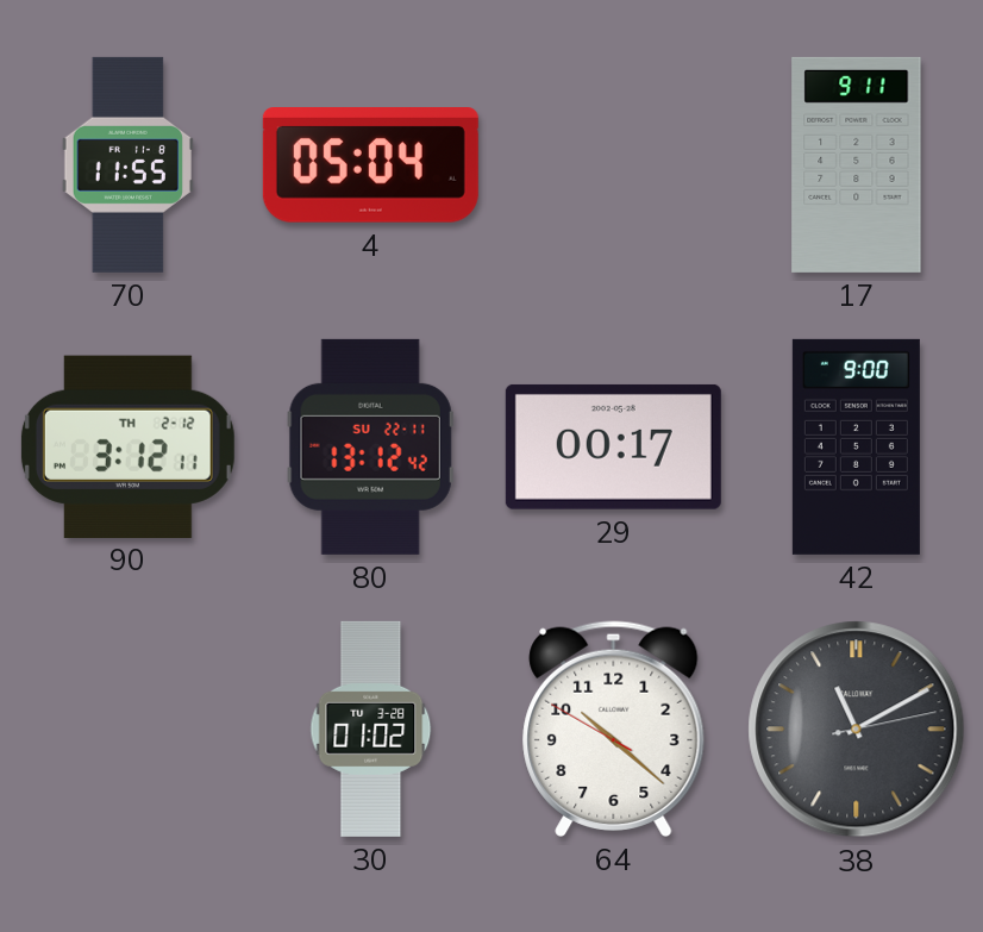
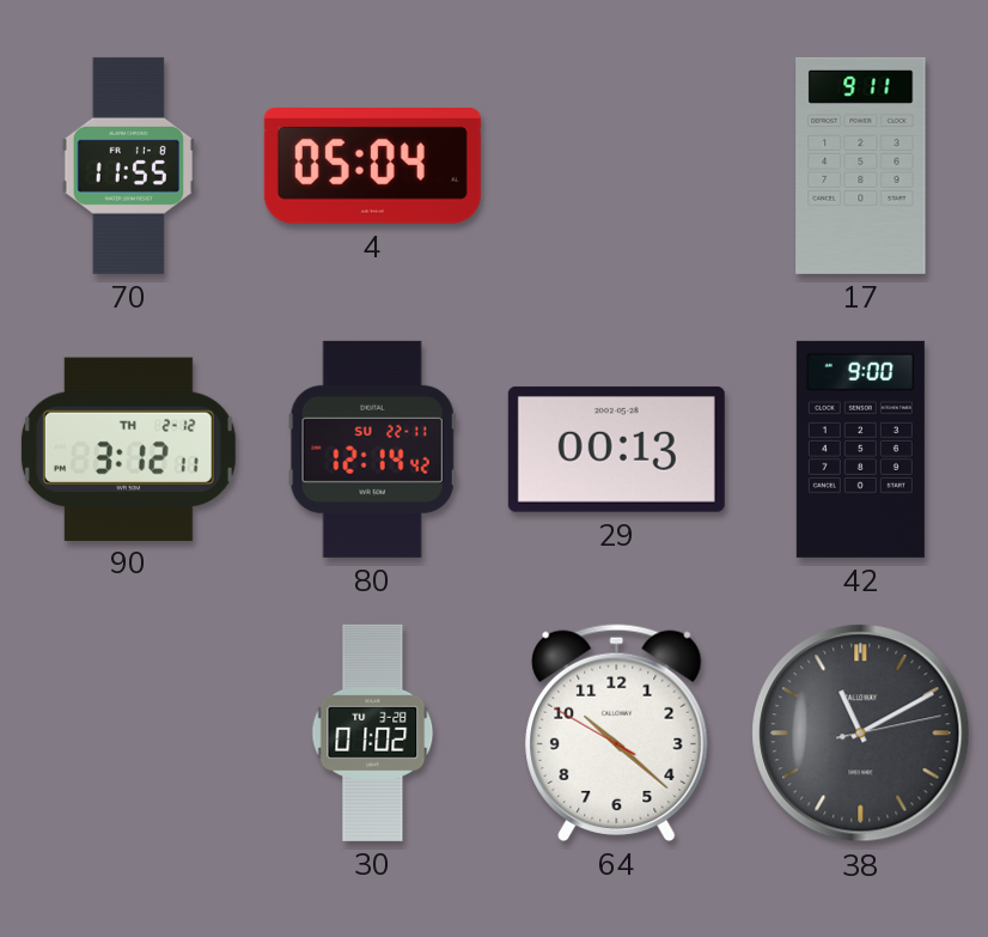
80: 13:12 -> 12:14 (372, 449)
29: 00:17 -> 00:13 (616, 449)
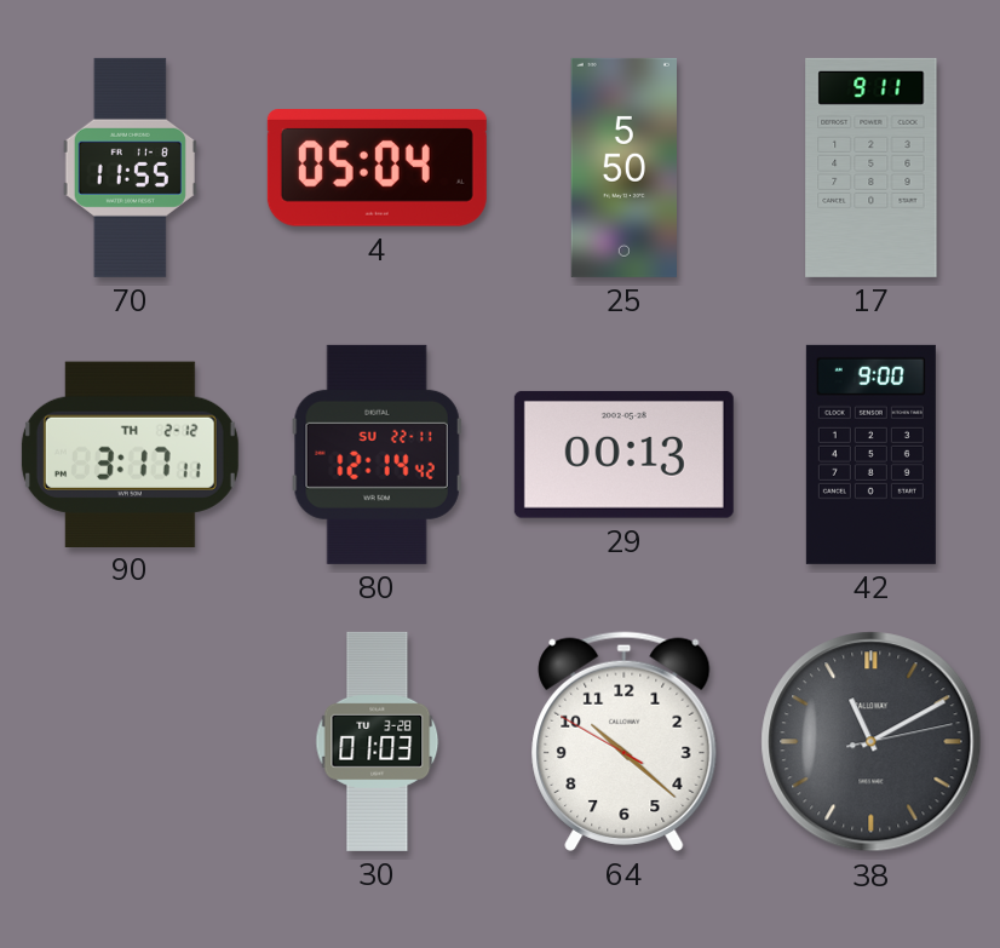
25: none -> 5:50 (623, 167)
90: 3:12 -> 3:17 (130, 454)
30: 01:02 -> 01:03 (378, 741)
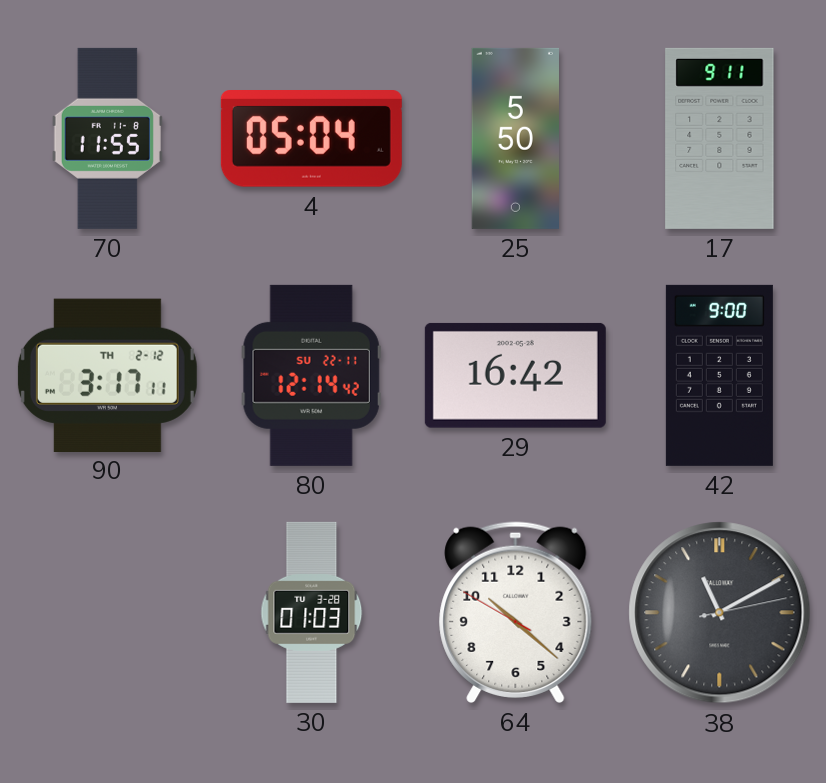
29: 00:13 -> 16:42 (515, 375)
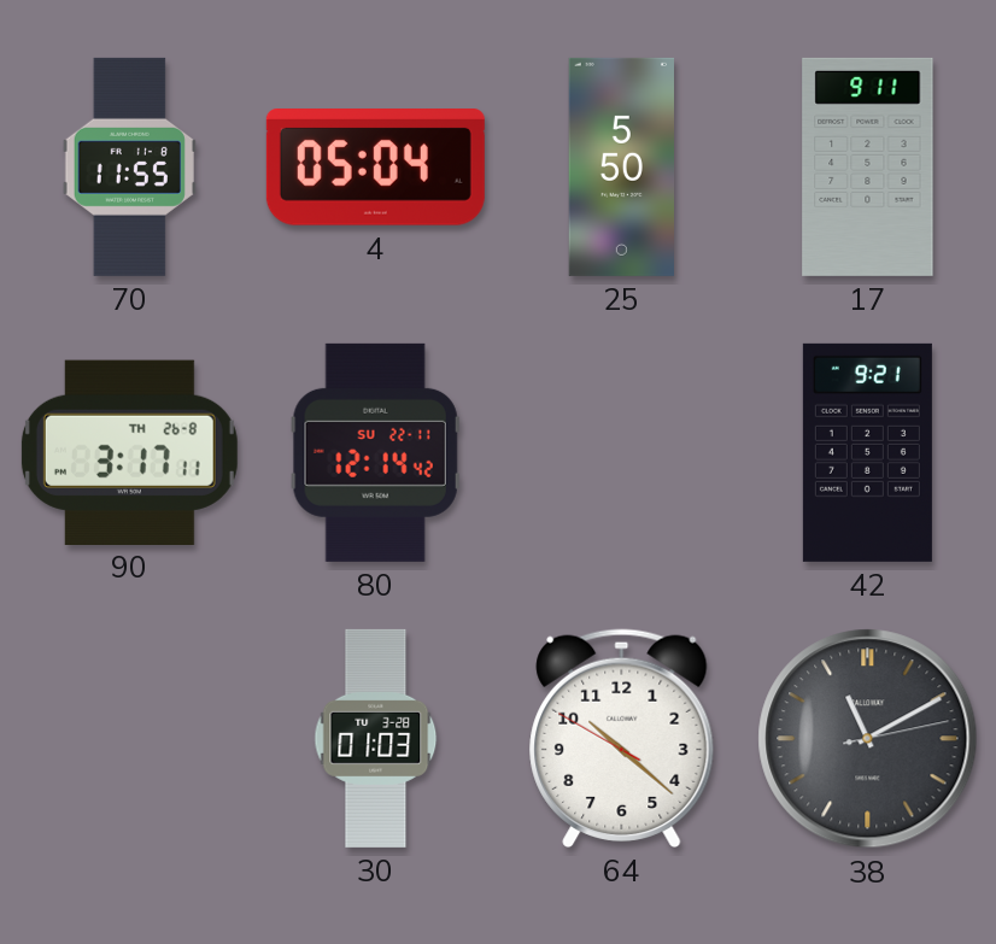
90 date: TH 2-12 -> TH 26-8 (129, 452)
29: 16:42 -> none (515, 375)
42: 9:00 -> 9:21 (867, 452)
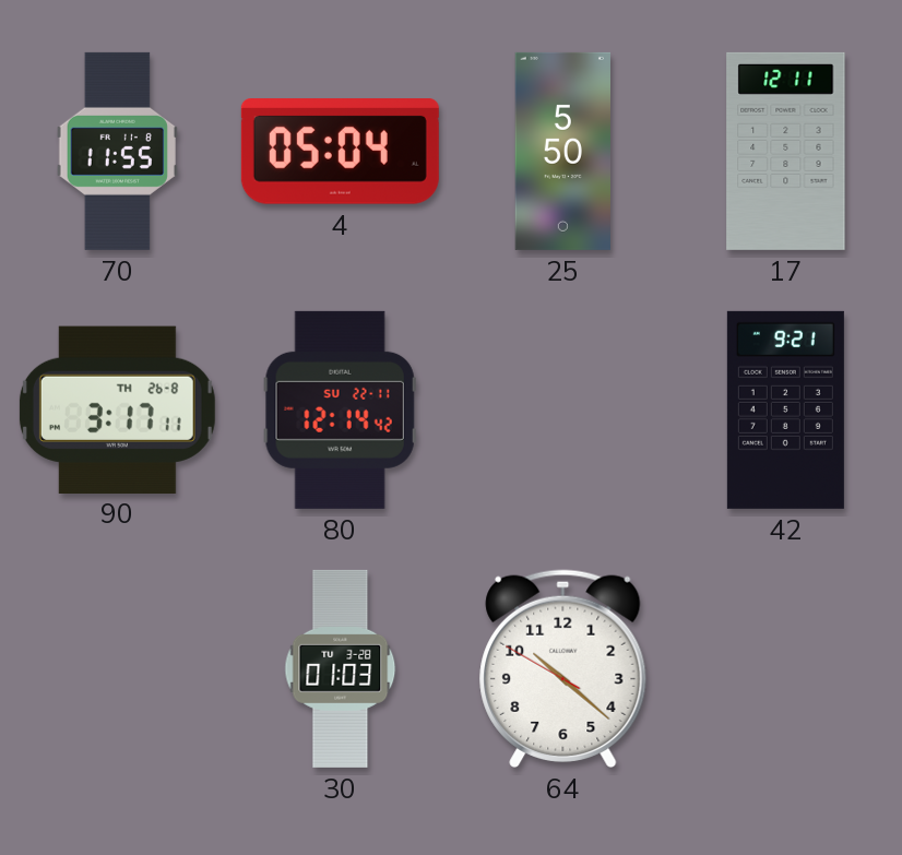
17: 9:11 -> 12:11 (786, 151)
38: 11:10 -> none (868, 739)
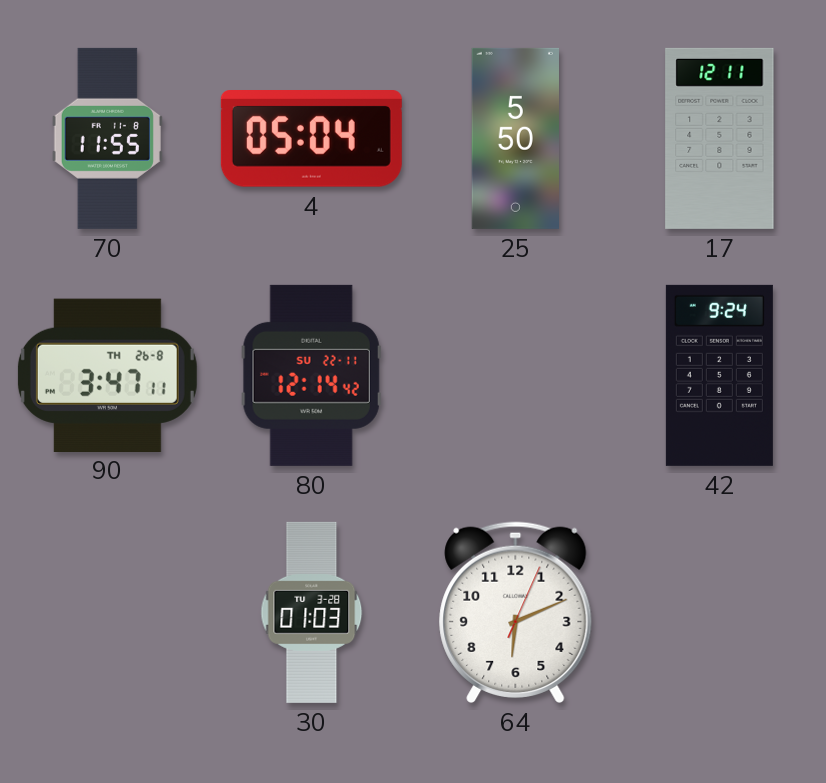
90: 3:17 -> 3:47 (107, 375)
42: 9:21 -> 9:24 (719, 375)
64: 10:21 -> 6:11 (516, 612)
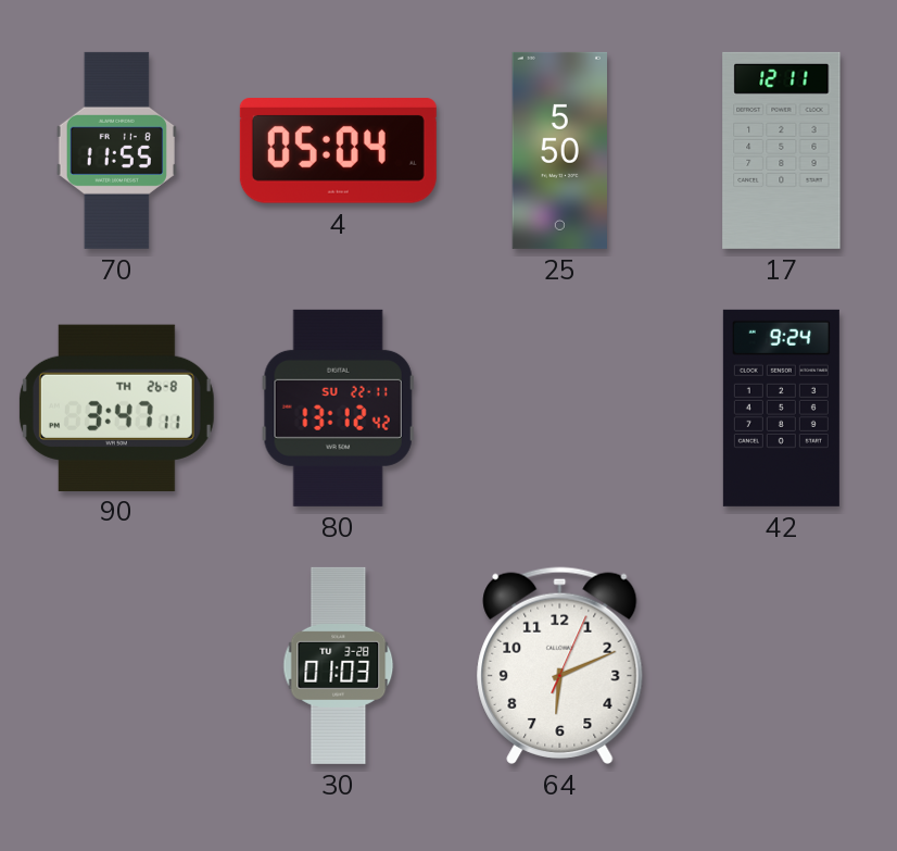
80: 12:14 -> 13:12 (338, 408)
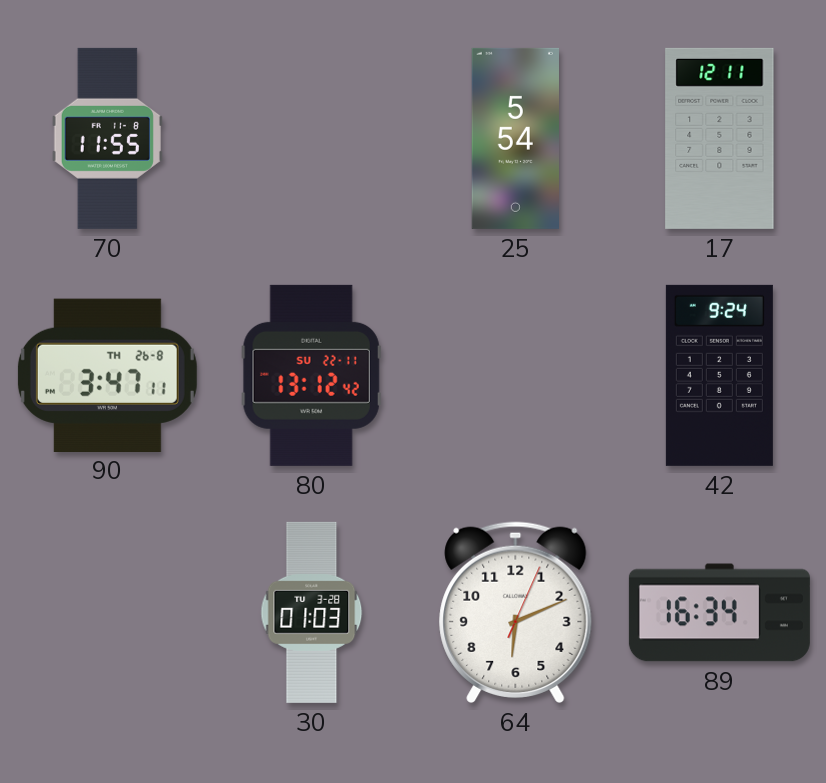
4: 05:04 -> none (338, 151)
25: 5:50 -> 5:54 (515, 138)
89: none -> 16:34 (719, 613)
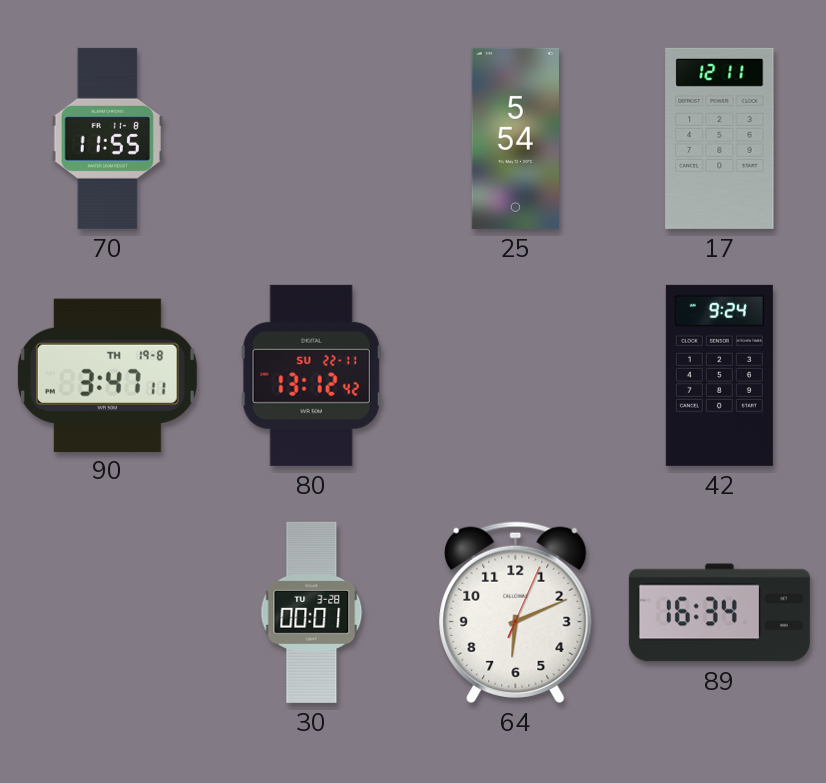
90 date: TH 26-8 -> TH 19-8 (107, 375)
30: 01:03 -> 00:01 (312, 612)
